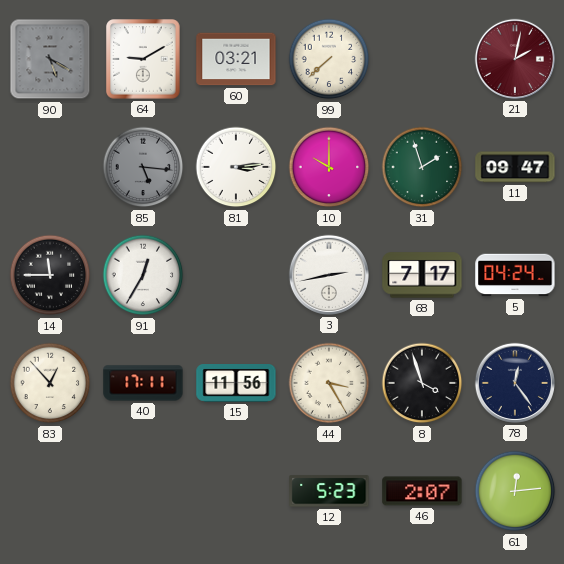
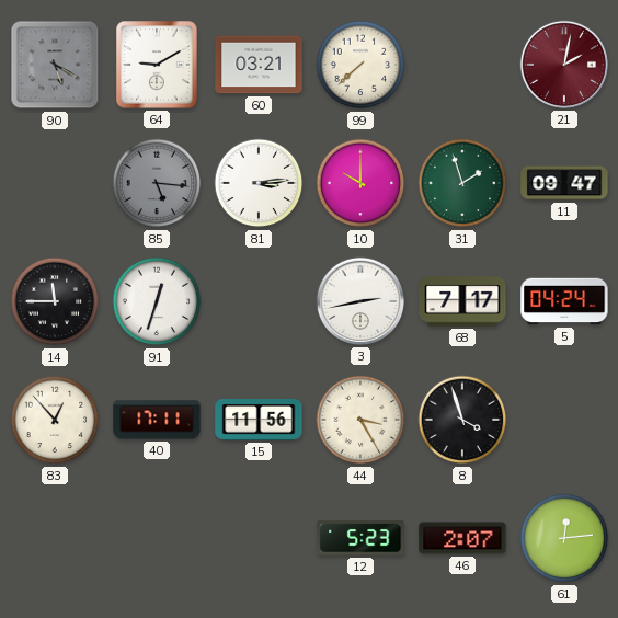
91: 12:35 -> 12:33 (157, 301)
78: 12:24 -> none (515, 383)
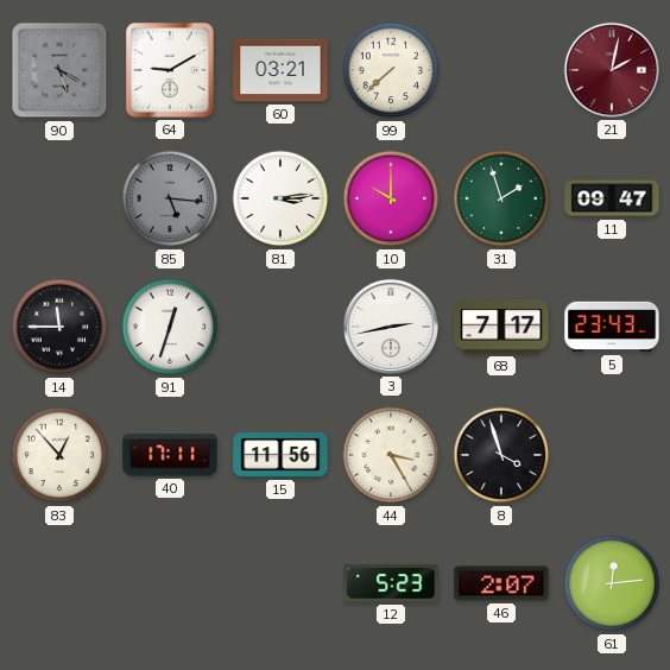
5: 04:24 -> 23:43 (612, 327)
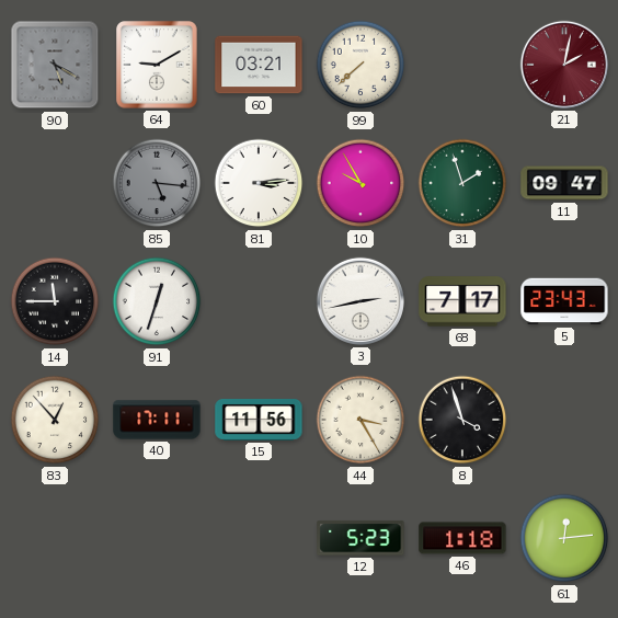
10: 10:00 -> 9:55 (360, 183)
46: 2:07 -> 1:18 (462, 538)
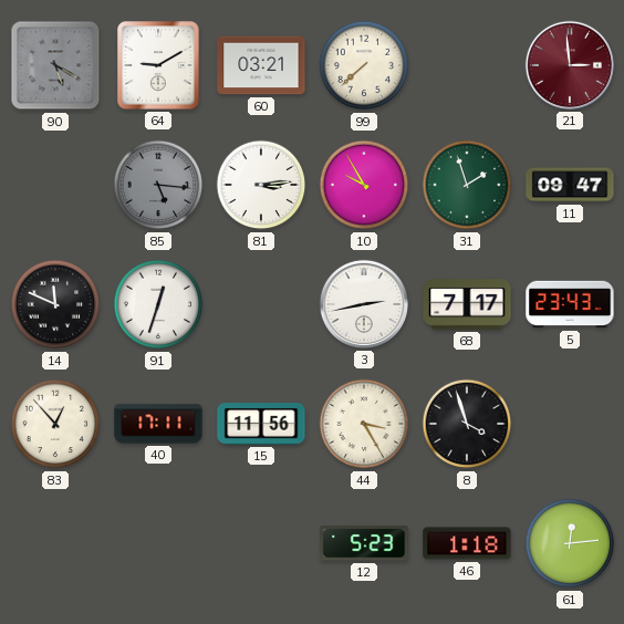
21: 2:02 -> 2:59 (570, 65)
14: 11:45 -> 11:49 (55, 304)
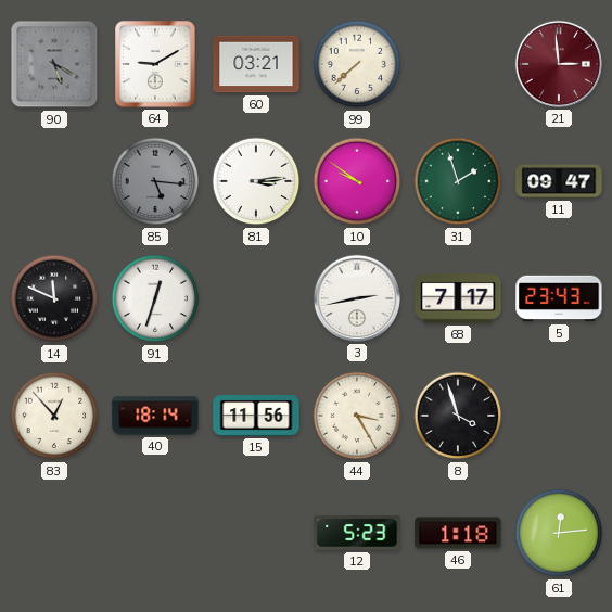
10: 9:55 -> 9:51 (357, 181)
40: 17:11 -> 18:14 (155, 416)
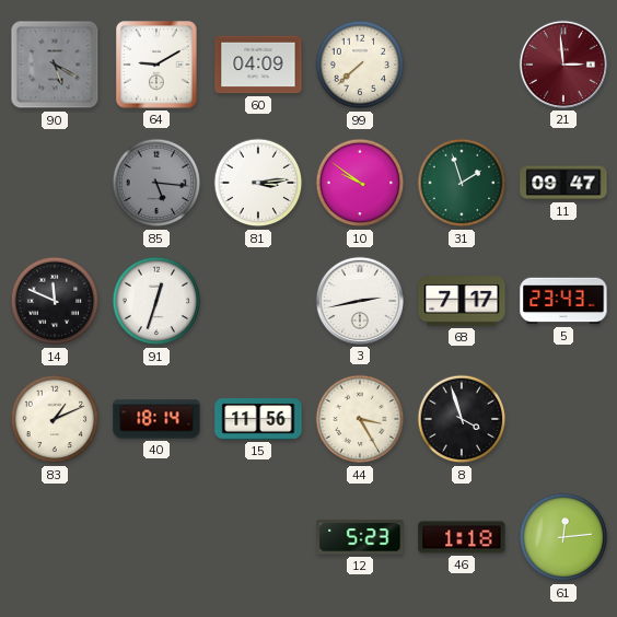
60: 03:21 -> 04:09 (258, 65)
83: 12:53 -> 1:11 (55, 419)
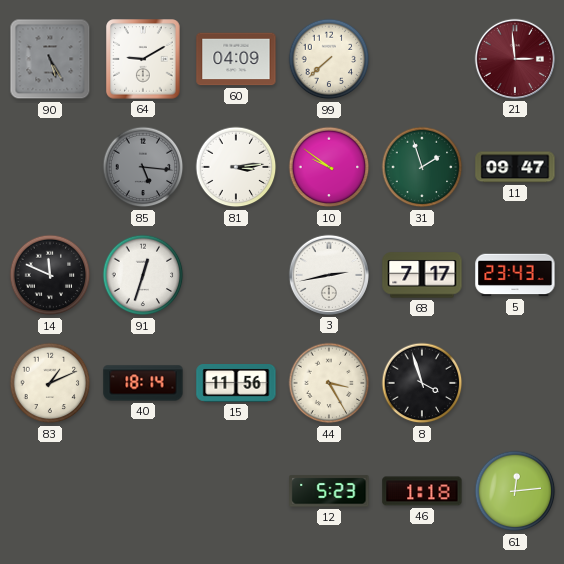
90: 5:20 -> 5:25 (50, 59)
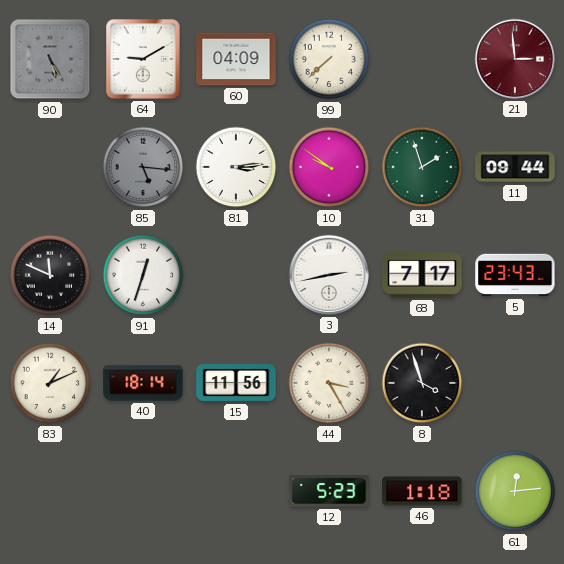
11: 09:47 -> 09:44 (515, 167)
